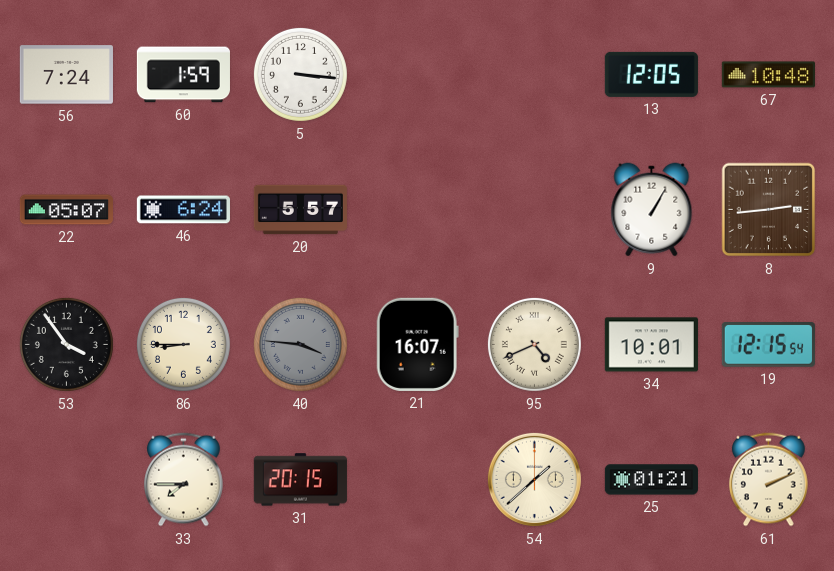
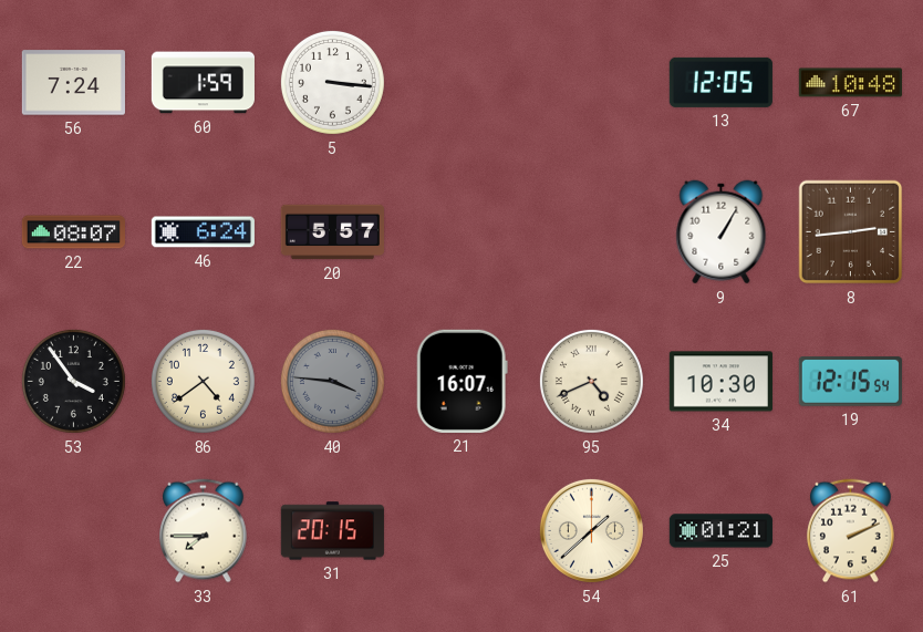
22: 05:07 -> 08:07 (73, 232)
86: 8:45 -> 4:39 (203, 381)
34: 10:01 -> 10:30 (720, 382)
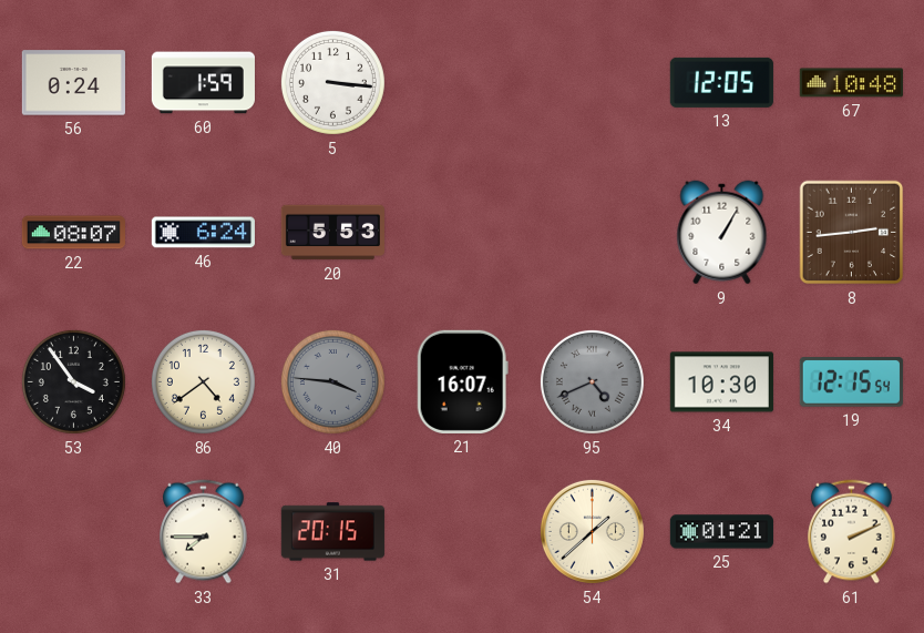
56: 7:24 -> 0:24 (73, 83)
20: 5:57 -> 5:53 (332, 233)
95 dial: cream -> grey (592, 381)
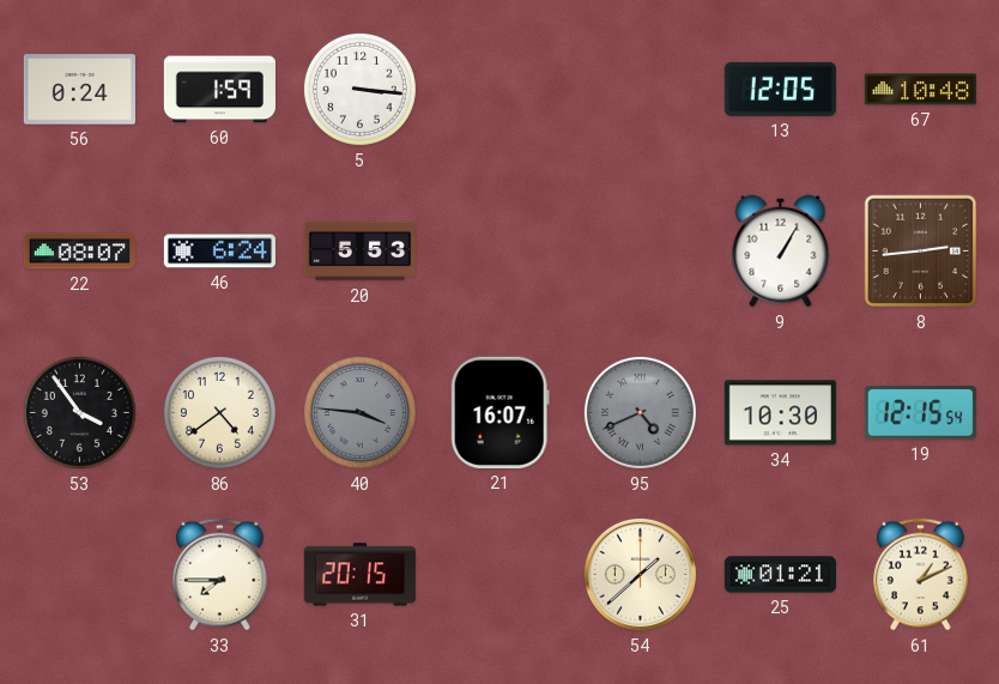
61: 2:11 -> 1:11 (921, 575)
